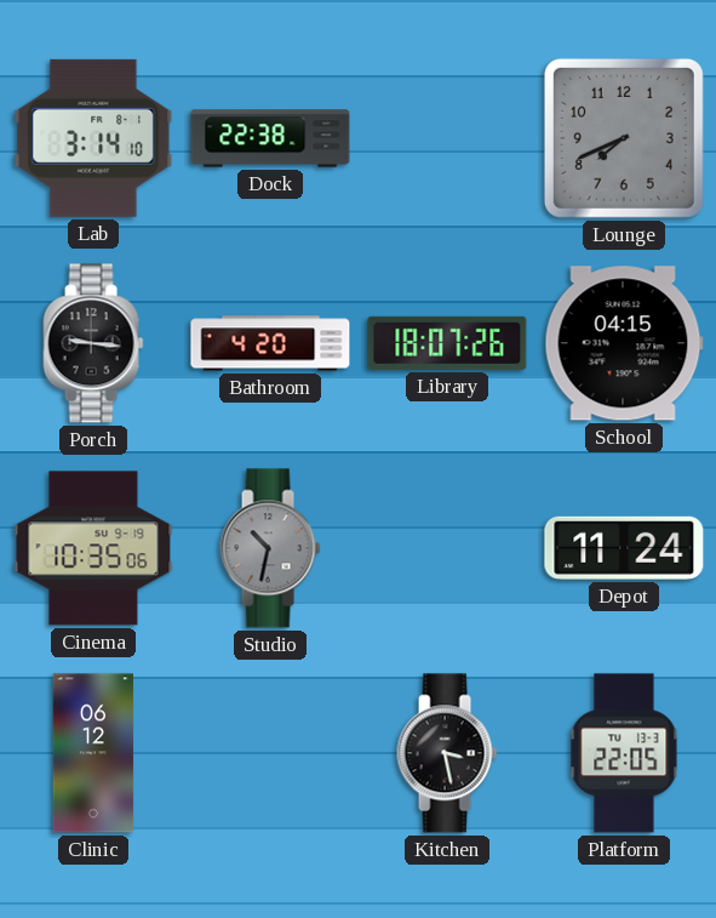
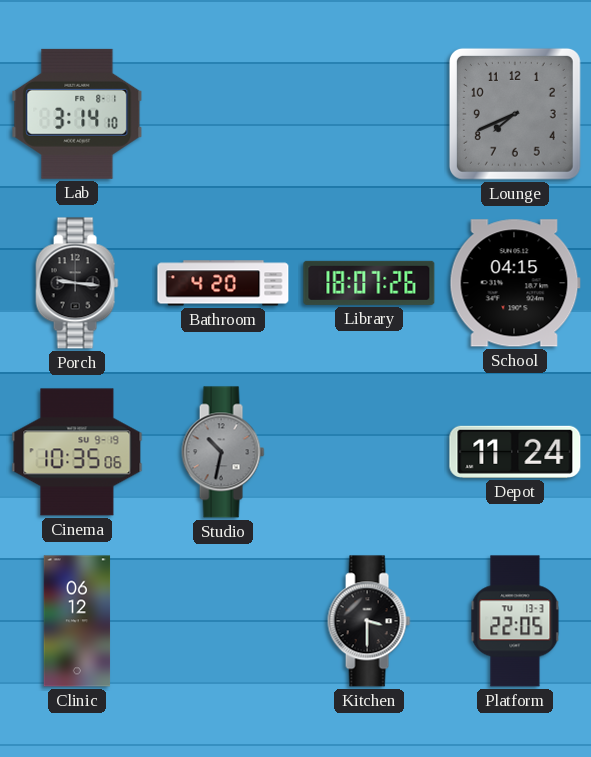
Dock: 22:38 -> none (270, 138)
Kitchen: 3:28 -> 3:30 (369, 621)
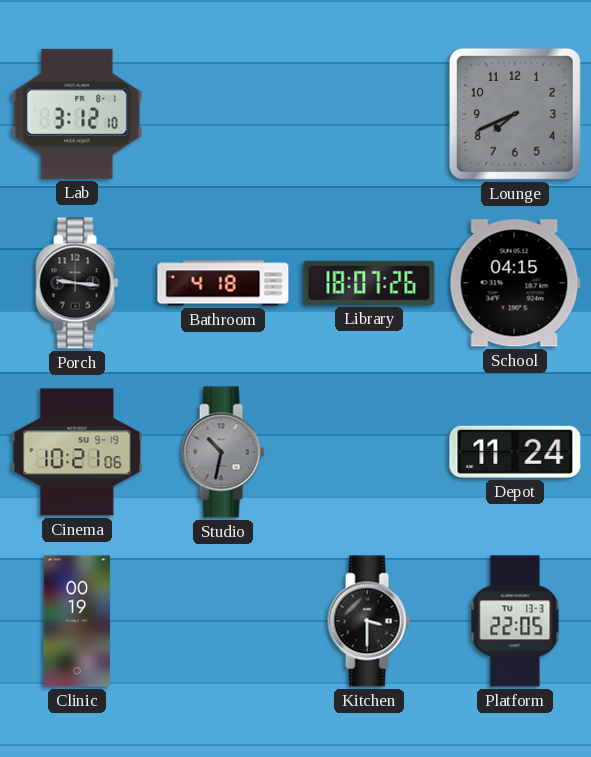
Lab: 3:14 -> 3:12 (77, 114)
Bathroom: 4:20 -> 4:18 (223, 283)
Cinema: 10:35 -> 10:21 (77, 452)
Clinic: 06:12 -> 00:19 (77, 621)
